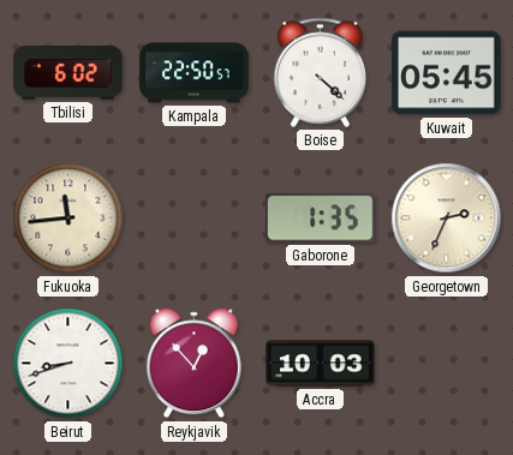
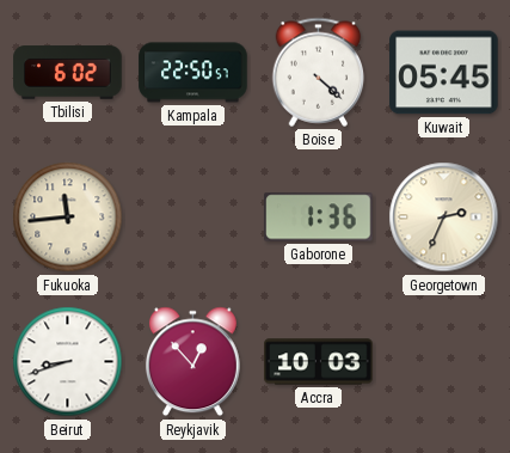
Gaborone: 1:35 -> 1:36 (319, 218)
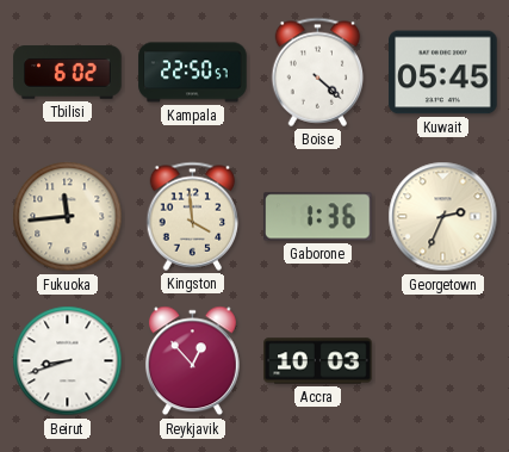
Kingston: none -> 3:59 (193, 216)
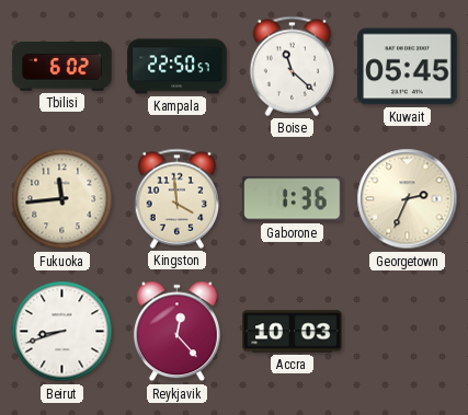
Boise: 4:22 -> 11:22 (293, 66)
Reykjavik: 12:53 -> 12:23 (176, 332)
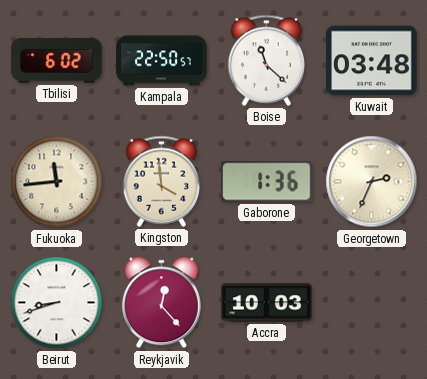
Kuwait: 05:45 -> 03:48 (372, 61)
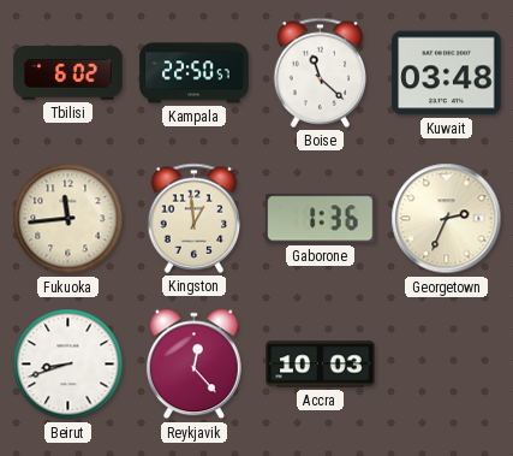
Kingston: 3:59 -> 12:59 (195, 218)
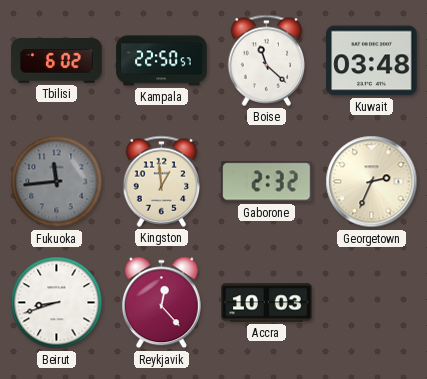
Fukuoka dial: cream -> grey (57, 182)
Gaborone: 1:36 -> 2:32 (267, 182)
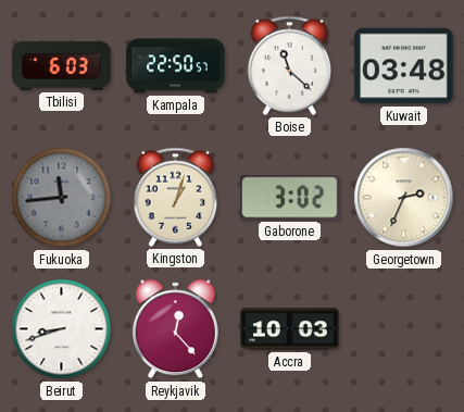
Tbilisi: 6:02 -> 6:03 (62, 66)
Kingston: 12:59 -> 1:03 (176, 197)
Gaborone: 2:32 -> 3:02 (290, 198)
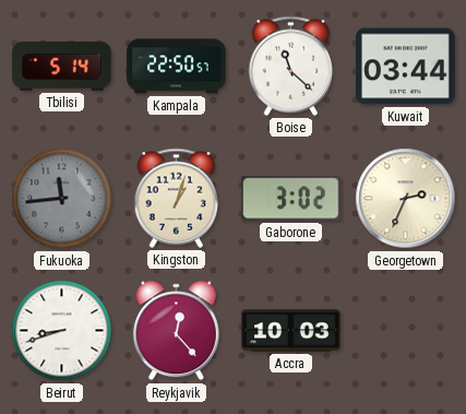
Tbilisi: 6:03 -> 5:14 (62, 67)
Kuwait: 03:48 -> 03:44 (406, 67)
